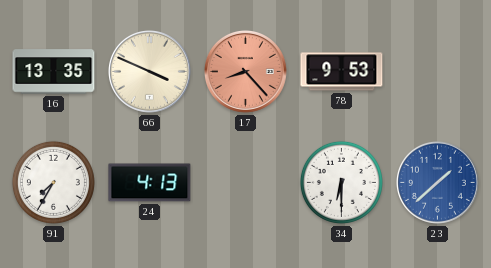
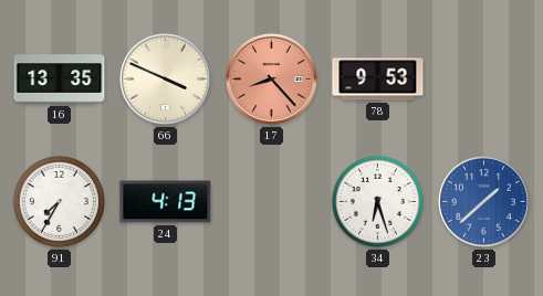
34: 6:30 -> 6:27 (377, 201)
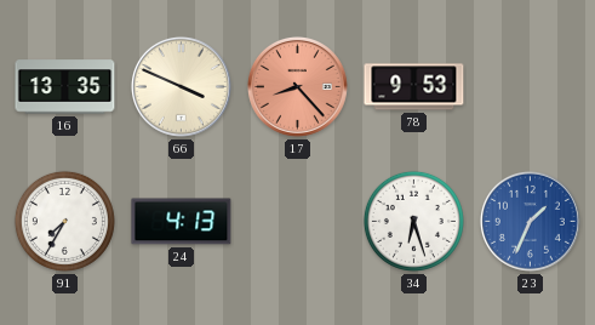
23: 1:38 -> 1:34 (530, 221)
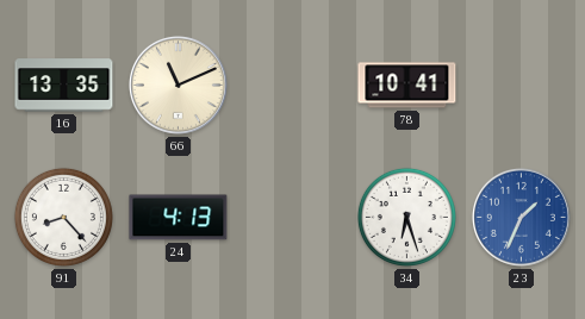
66: 3:49 -> 11:11 (178, 85)
17: 8:23 -> none (297, 86)
78: 9:53 -> 10:41 (407, 86)
91: 7:35 -> 8:23 (63, 217)
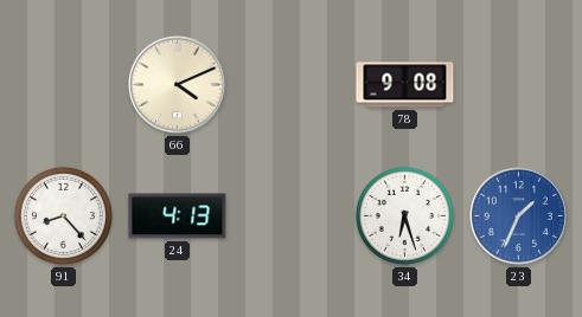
16: 13:35 -> none (64, 86)
66: 11:11 -> 4:11 (177, 84)
78: 10:41 -> 9:08 (405, 85)
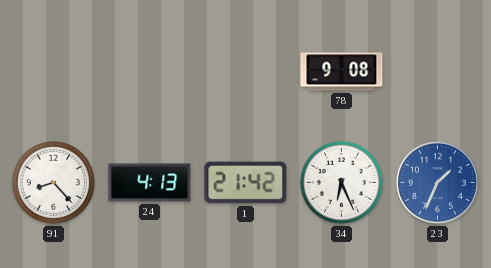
66: 4:11 -> none (177, 84)
1: none -> 21:42 (246, 183)
34: 6:27 -> 6:26 (341, 182)
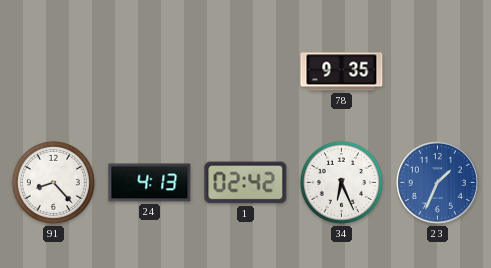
78: 9:08 -> 9:35 (342, 72)
1: 21:42 -> 02:42 (246, 183)
